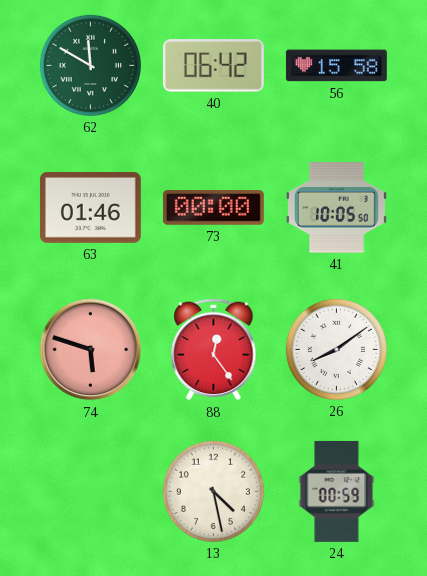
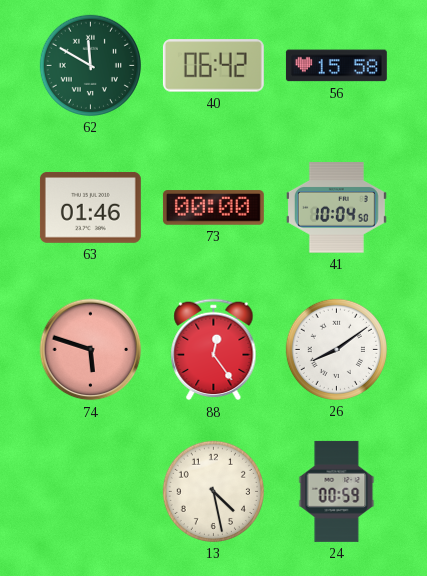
41: 10:05 -> 10:04 (336, 208)
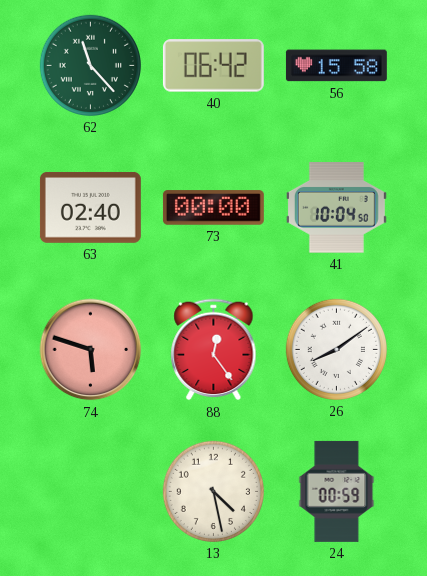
62: 11:50 -> 11:23 (90, 65)
63: 01:46 -> 02:40 (90, 208)
